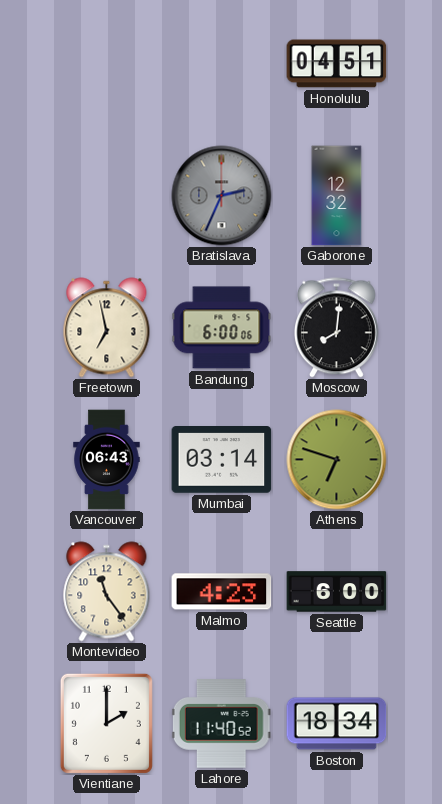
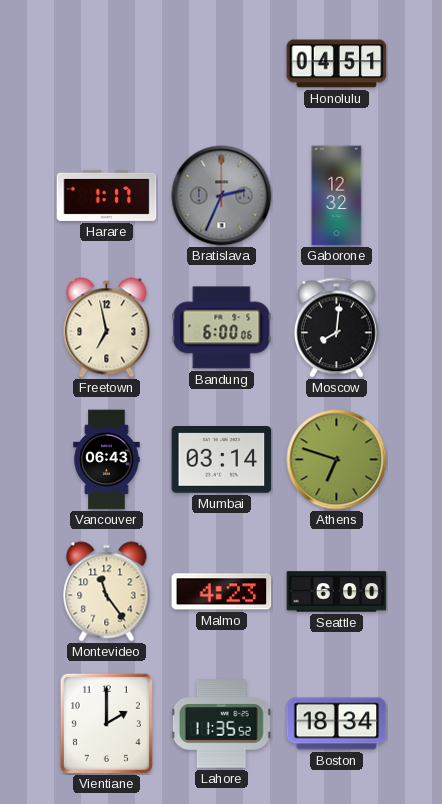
Harare: none -> 1:17 (107, 195)
Lahore: 11:40 -> 11:35 (221, 724)
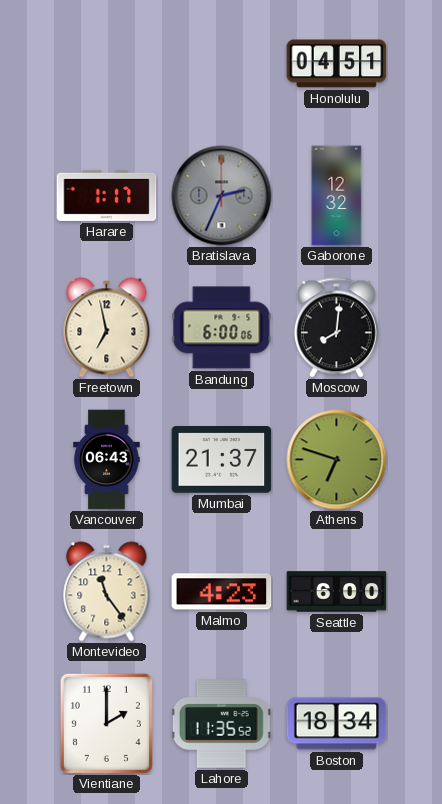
Mumbai: 03:14 -> 21:37 (222, 460)
